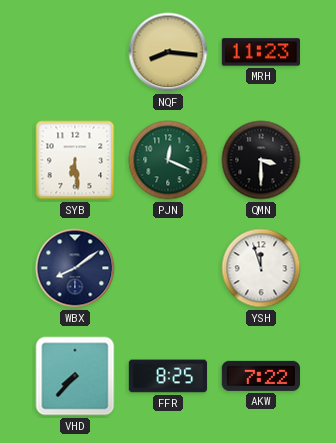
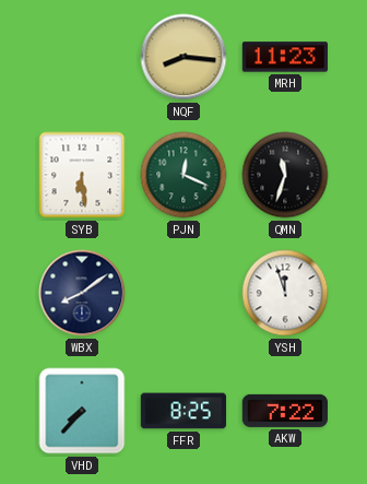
QMN: 3:30 -> 11:33 (285, 175)
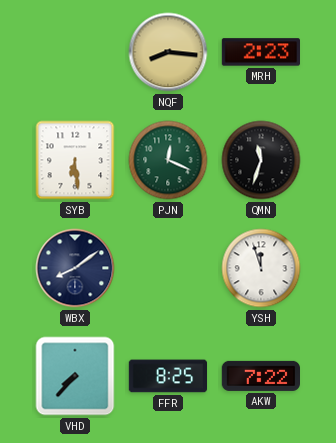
MRH: 11:23 -> 2:23 (260, 52)
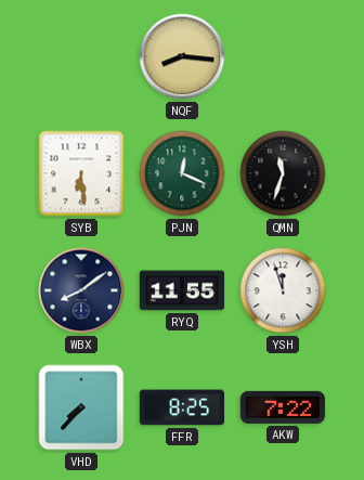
MRH: 2:23 -> none (260, 52)
RYQ: none -> 11:55 (182, 290)
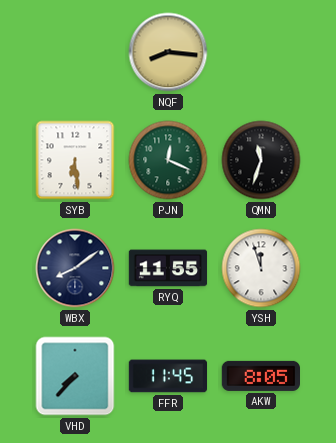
FFR: 8:25 -> 11:45 (168, 376)
AKW: 7:22 -> 8:05 (260, 376)
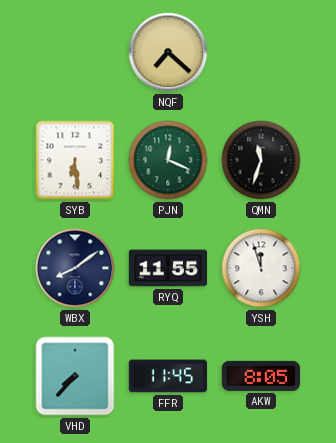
NQF: 8:16 -> 7:22 (168, 52)
